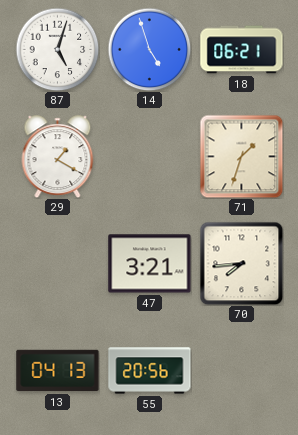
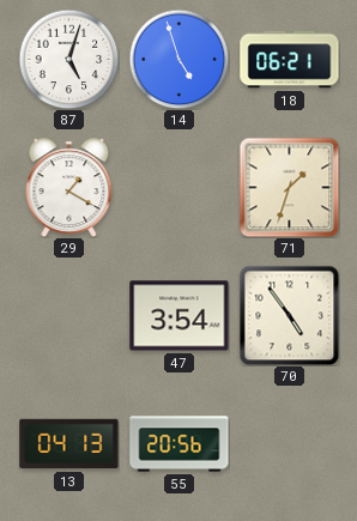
47: 3:21 -> 3:54 (180, 316)
70: 7:44 -> 4:54 (289, 315)
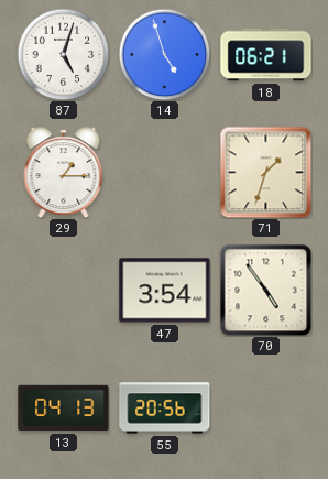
29: 1:20 -> 1:15 (64, 173)
